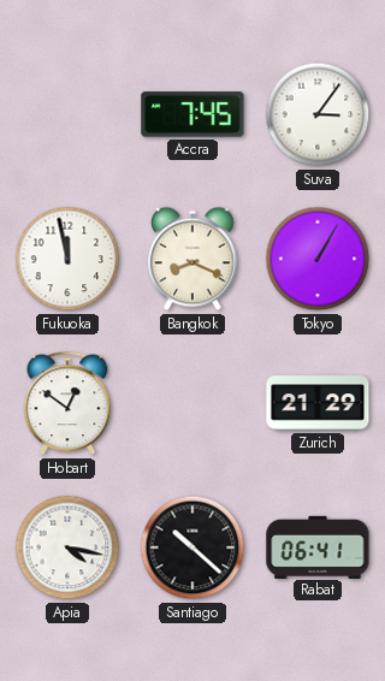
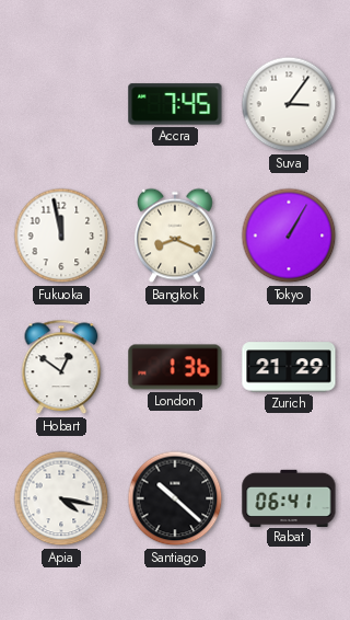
London: none -> 1:36 (175, 367)
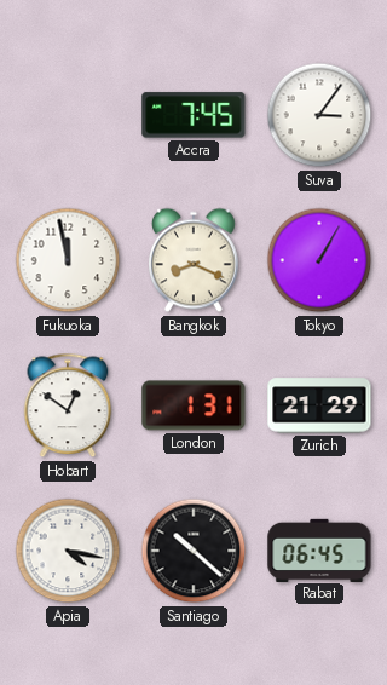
London: 1:36 -> 1:31 (193, 405)
Rabat: 06:41 -> 06:45 (319, 549)
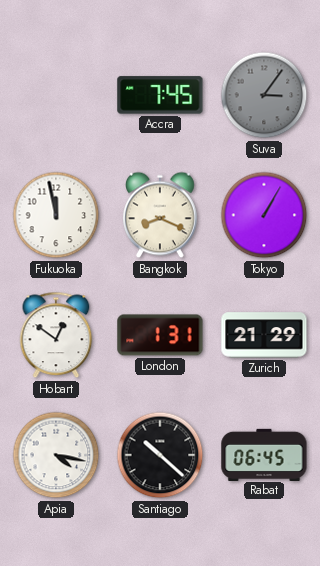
Suva dial: white -> grey (264, 95)
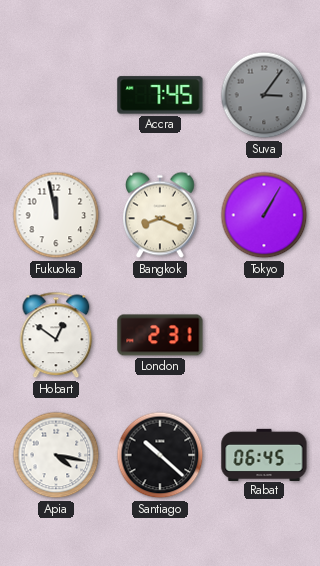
London: 1:31 -> 2:31 (160, 335)
Zurich: 21:29 -> none (264, 335)
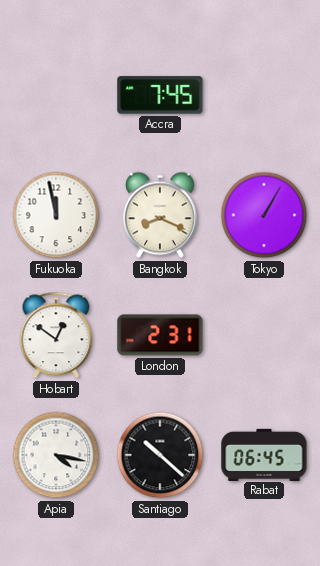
Suva: 3:06 -> none (264, 95)
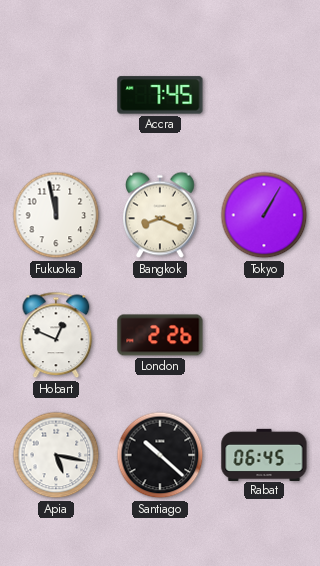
Hobart: 12:51 -> 12:49 (56, 335)
London: 2:31 -> 2:26 (160, 335)
Apia: 4:17 -> 5:17 (56, 455)
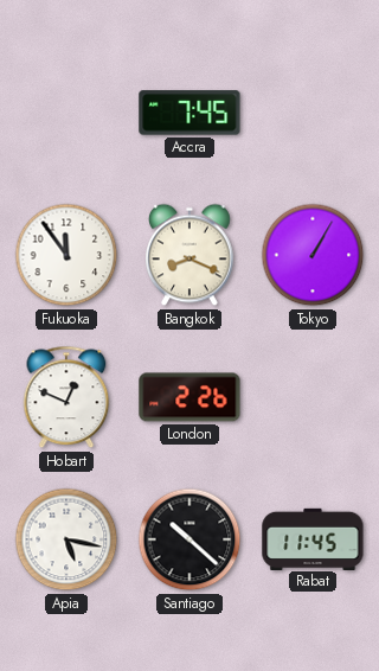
Fukuoka: 11:58 -> 11:54 (66, 255)
Rabat: 06:45 -> 11:45 (313, 538)
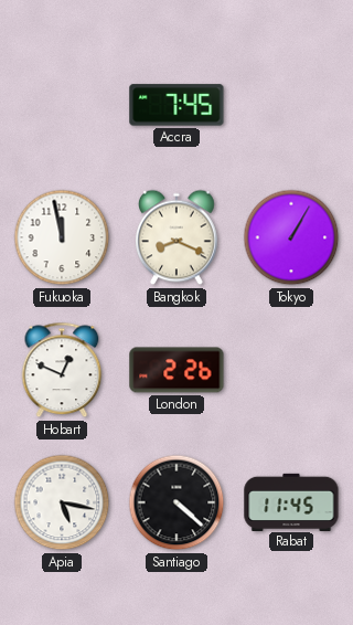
Fukuoka: 11:54 -> 11:58 (62, 237)
Santiago: 10:22 -> 4:22 (176, 502)
